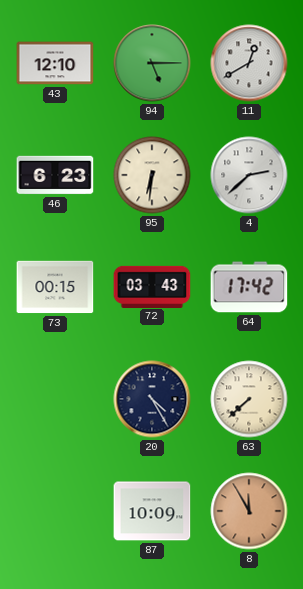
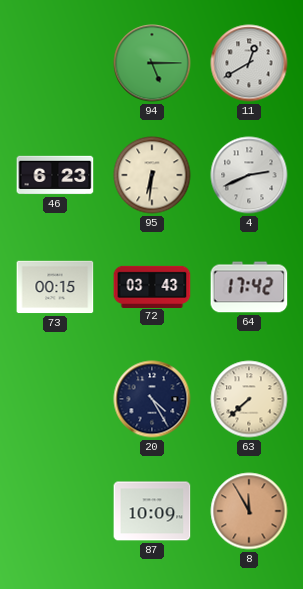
43: 12:10 -> none (55, 63)
4: 2:38 -> 2:41 (249, 175)
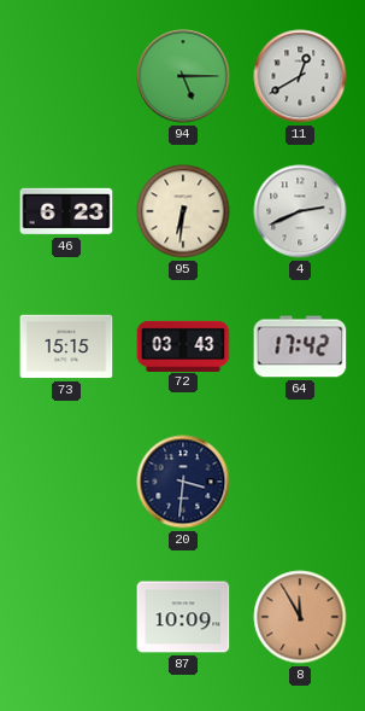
73: 00:15 -> 15:15 (66, 346)
20: 4:25 -> 3:31 (183, 482)
63: 7:38 -> none (249, 399)
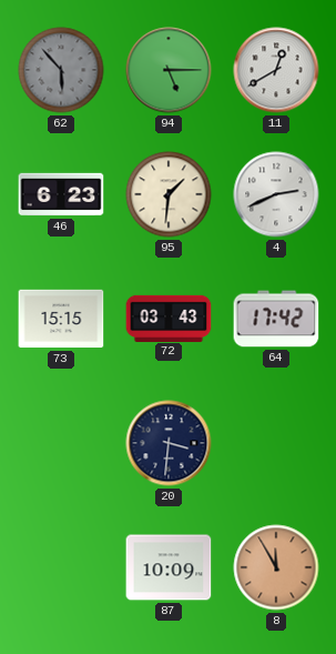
62: none -> 5:53 (61, 70)
95: 6:31 -> 1:31 (169, 194)
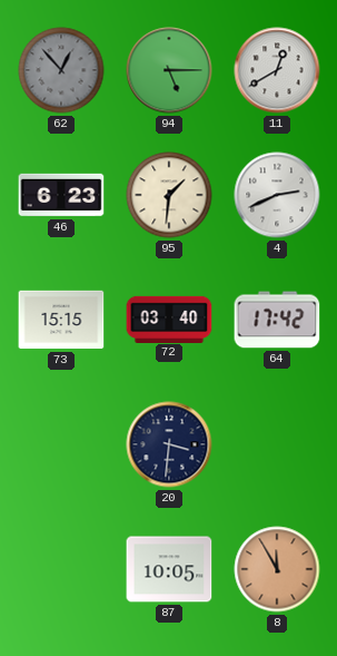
62: 5:53 -> 12:53 (61, 70)
72: 03:43 -> 03:40 (169, 319)
87: 10:09 -> 10:05 (169, 569)
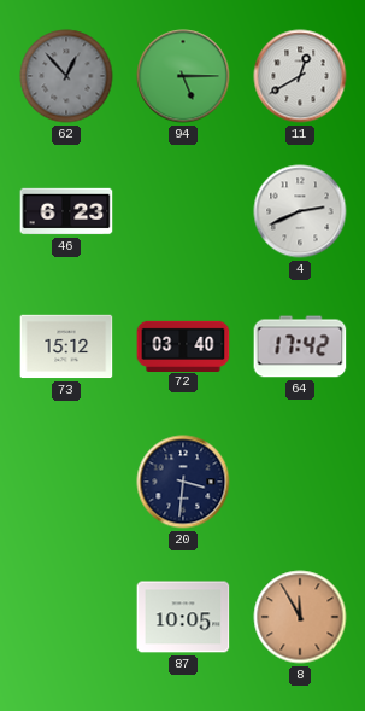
95: 1:31 -> none (169, 195)
73: 15:15 -> 15:12 (66, 346)
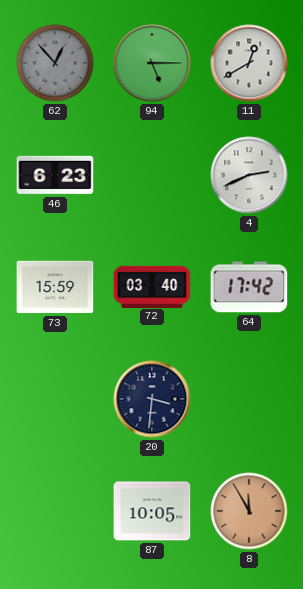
73: 15:12 -> 15:59 (55, 287)
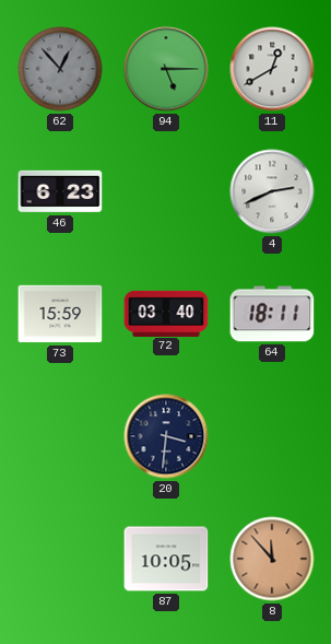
64: 17:42 -> 18:11 (272, 314)
8: 11:55 -> 11:53 (272, 559)
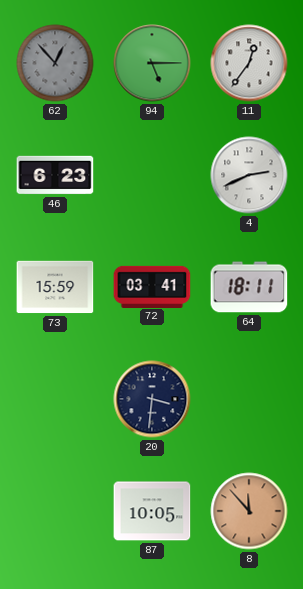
11: 12:40 -> 12:36 (249, 63)
72: 03:40 -> 03:41 (152, 286)
